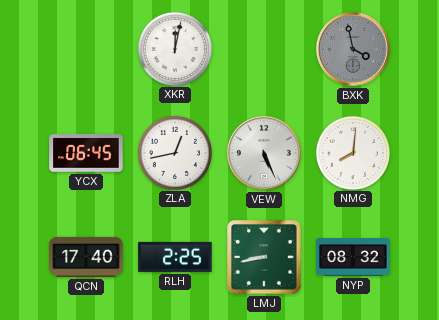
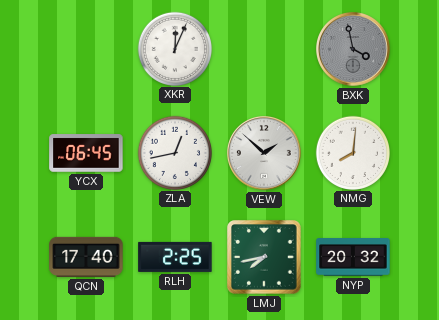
XKR: 12:02 -> 12:04 (174, 48)
VEW: 5:26 -> 1:52 (264, 153)
LMJ: 8:43 -> 7:43 (264, 257)
NYP: 08:32 -> 20:32 (353, 257)
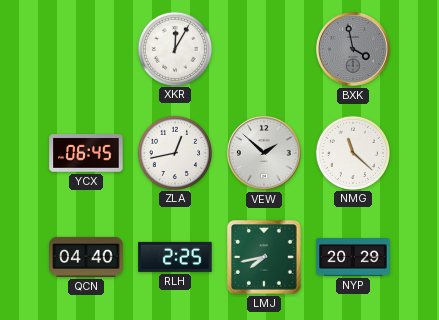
XKR: 12:04 -> 12:05 (174, 48)
NMG: 8:01 -> 11:22 (352, 152)
QCN: 17:40 -> 04:40 (86, 257)
NYP: 20:32 -> 20:29 (353, 257)
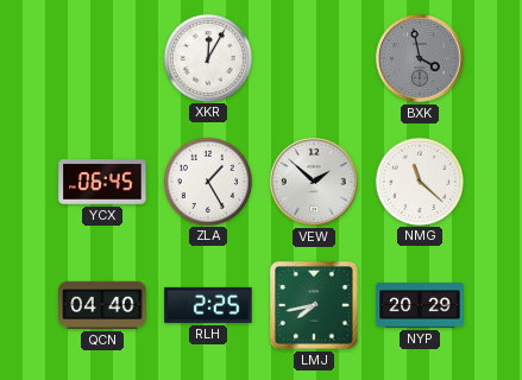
ZLA: 12:43 -> 1:25 (207, 180)
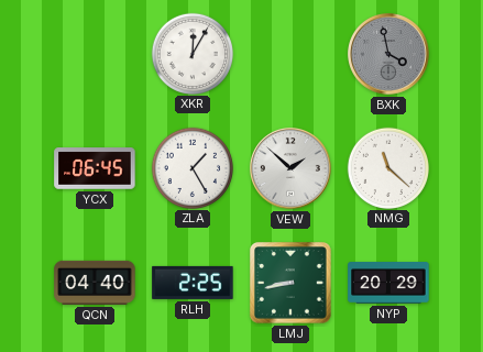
LMJ: 7:43 -> 8:43 (290, 283)
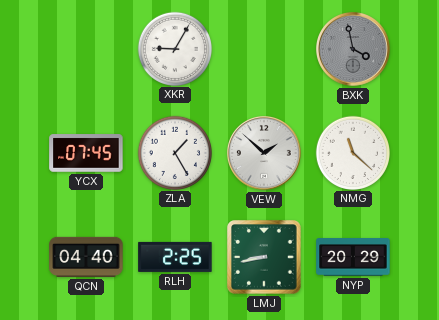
XKR: 12:05 -> 9:05 (174, 48)
YCX: 06:45 -> 07:45 (86, 153)
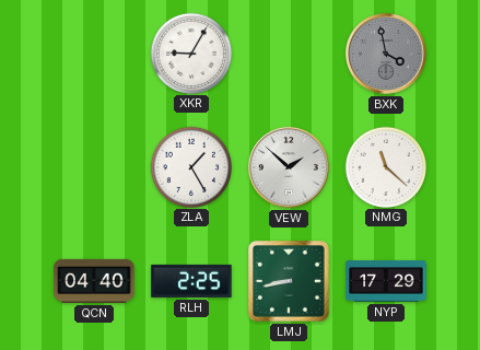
YCX: 07:45 -> none (86, 153)
NYP: 20:29 -> 17:29 (386, 281)
